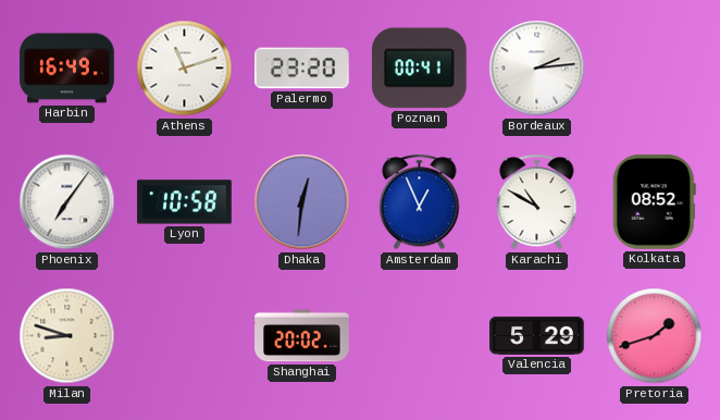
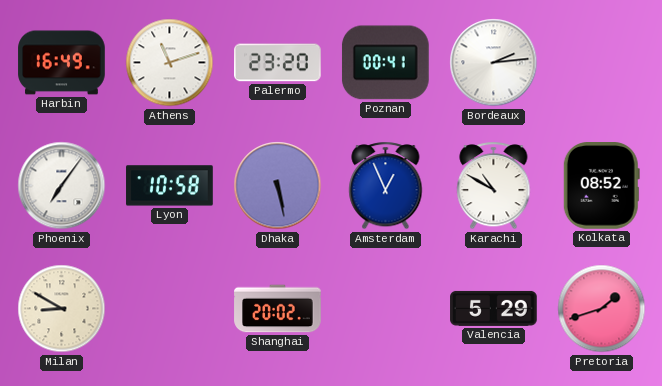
Dhaka: 12:31 -> 5:28 (278, 186)
Milan: 8:48 -> 8:50 (62, 309)
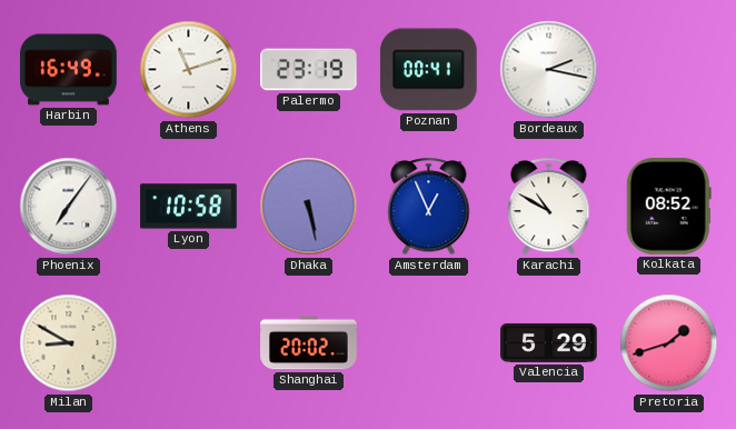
Palermo: 23:20 -> 23:19 (309, 70)
Bordeaux: 2:14 -> 2:17 (549, 70)
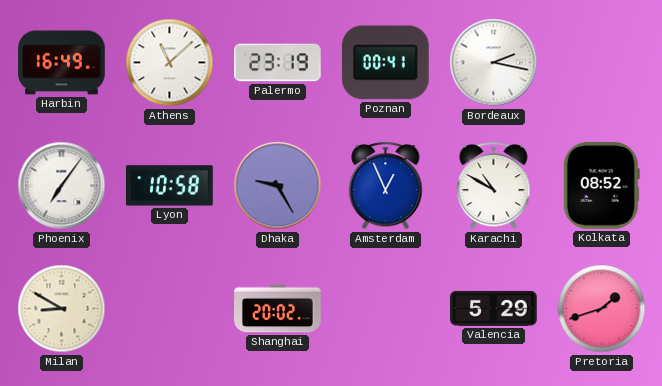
Athens: 11:12 -> 11:08 (170, 63)
Dhaka: 5:28 -> 9:25 (278, 186)
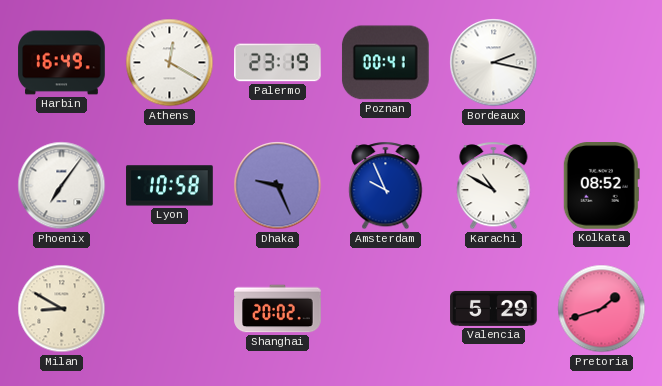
Athens: 11:08 -> 12:20 (170, 63)
Dhaka: 9:25 -> 9:26 (278, 186)
Amsterdam: 12:56 -> 9:56 (386, 186)
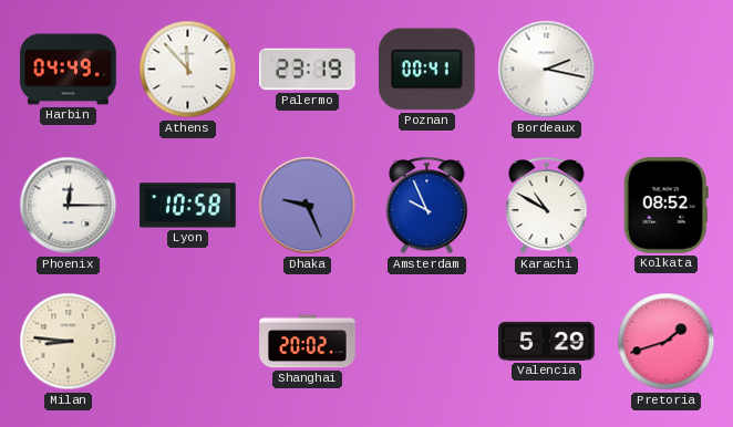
Harbin: 16:49 -> 04:49 (69, 70)
Athens: 12:20 -> 11:53 (188, 70)
Phoenix: 7:06 -> 12:15 (69, 206)
Milan: 8:50 -> 8:46 (69, 342)
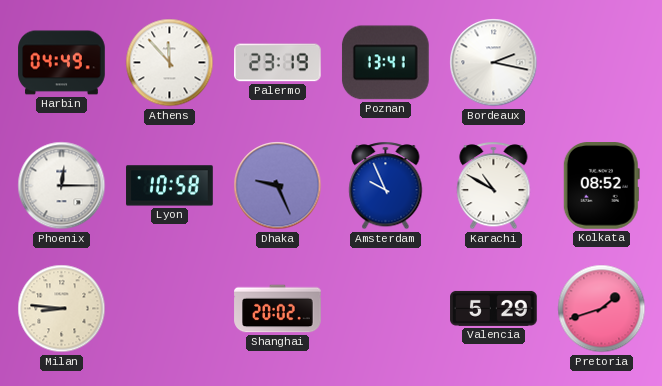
Poznan: 00:41 -> 13:41 (385, 63)
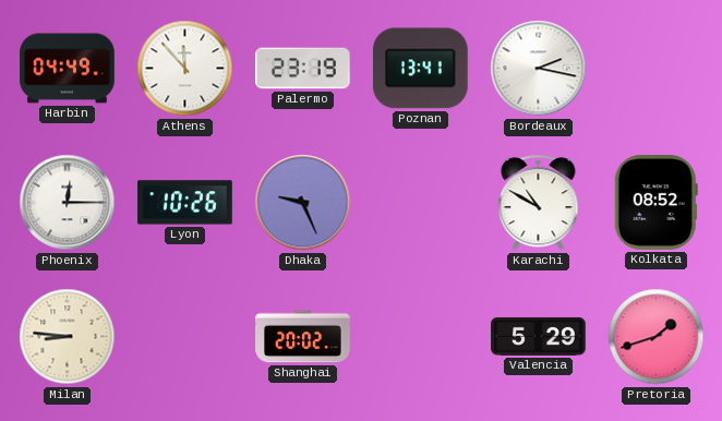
Lyon: 10:58 -> 10:26 (185, 203)
Amsterdam: 9:56 -> none (386, 186)
